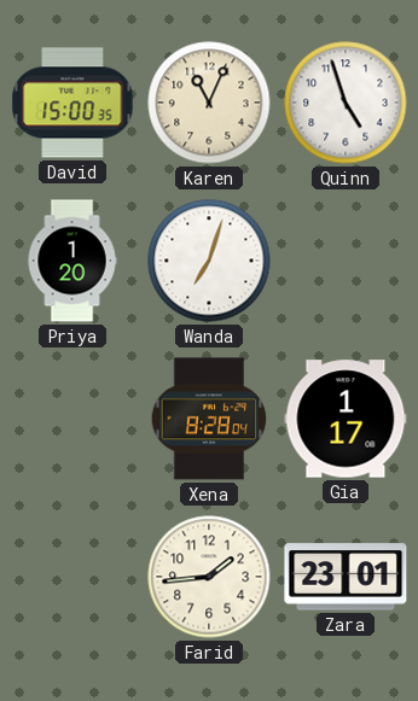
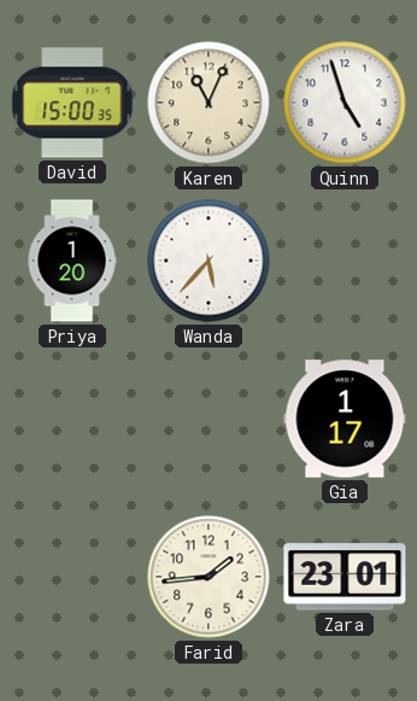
Wanda: 7:03 -> 5:37 (208, 261)
Xena: 8:28 -> none (209, 419)
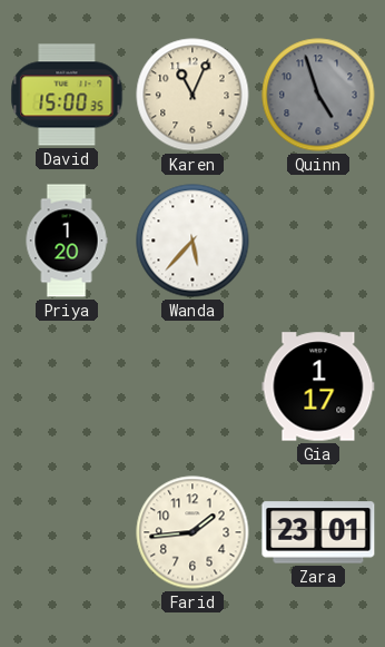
Quinn dial: white -> grey (318, 95)
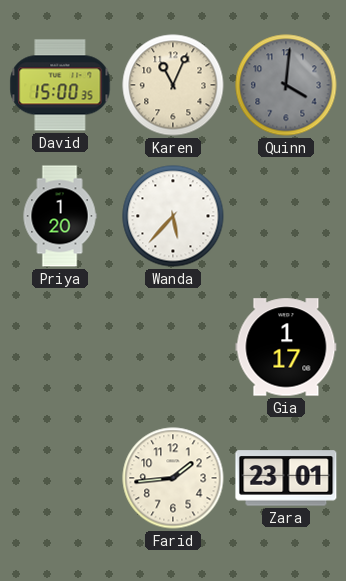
Quinn: 4:57 -> 4:01 (286, 85)
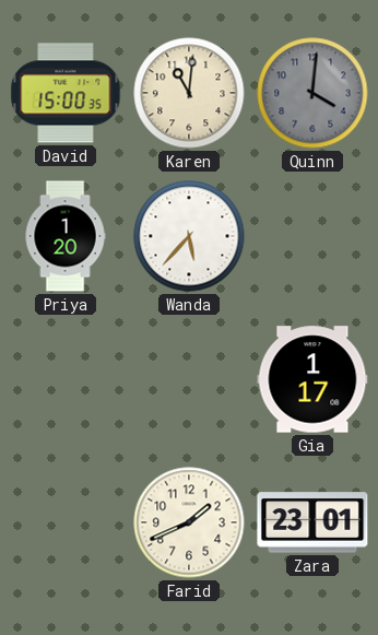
Karen: 11:04 -> 11:01 (189, 93)
Farid: 1:44 -> 1:41 (189, 522)
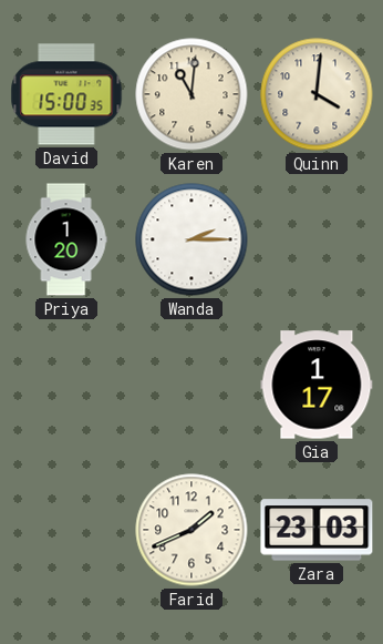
Quinn dial: grey -> cream (317, 94)
Wanda: 5:37 -> 2:15 (191, 239)
Zara: 23:01 -> 23:03 (317, 530)
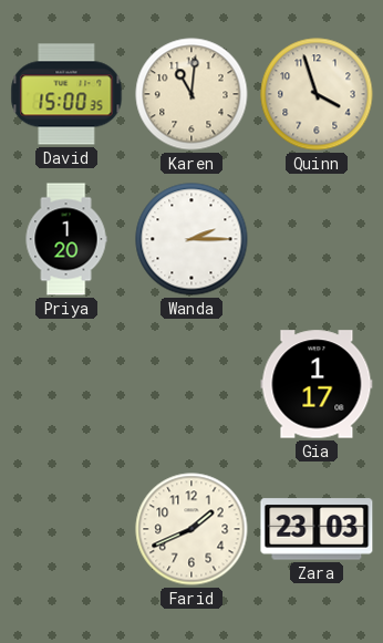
Quinn: 4:01 -> 3:57 (317, 94)
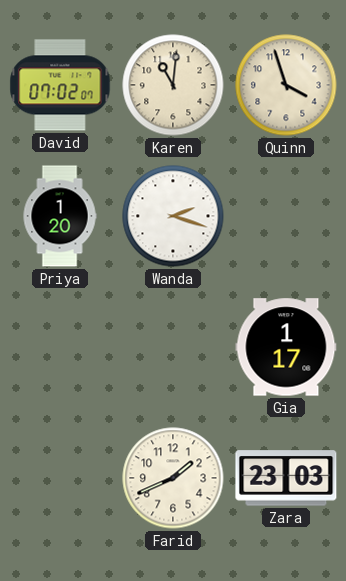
David: 15:00 -> 07:02 (60, 85)
Wanda: 2:15 -> 2:18 (173, 216)
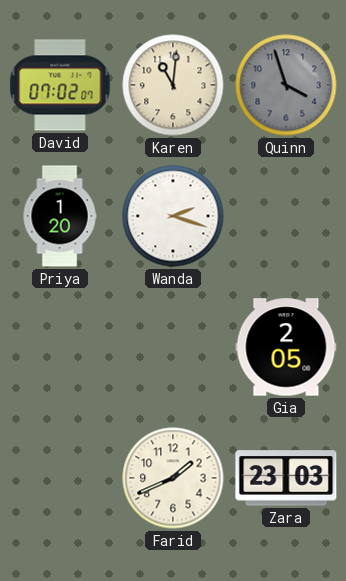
Quinn dial: cream -> grey (286, 85)
Gia: 1:17 -> 2:05 (286, 347)
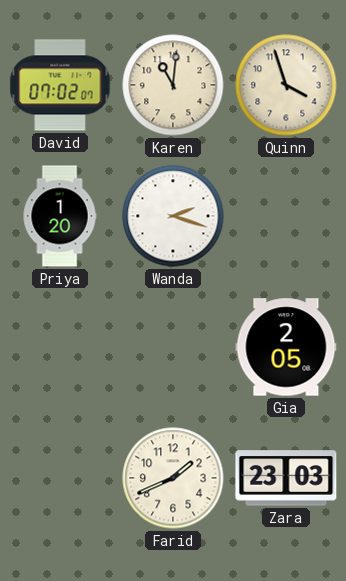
Quinn dial: grey -> cream (286, 85)
